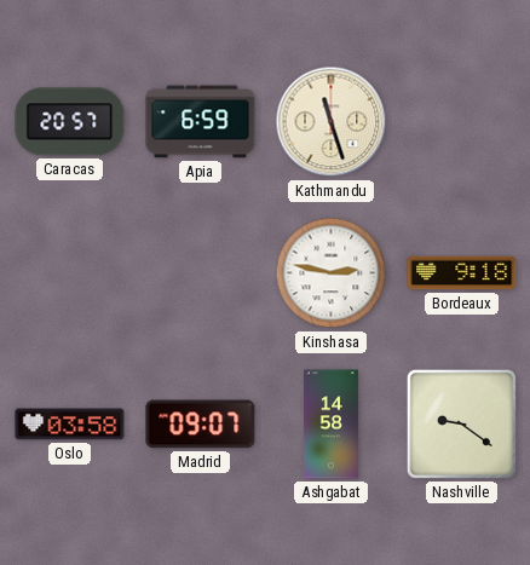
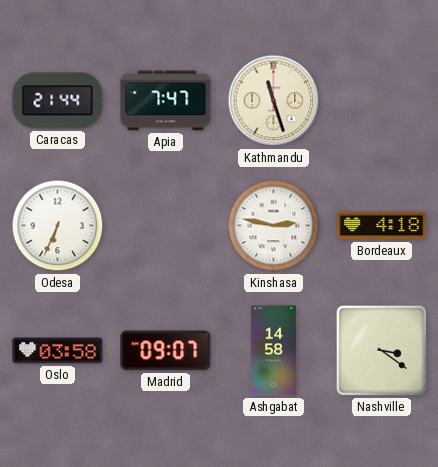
Caracas: 20:57 -> 21:44 (58, 101)
Apia: 6:59 -> 7:47 (166, 101)
Odesa: none -> 6:34 (58, 226)
Bordeaux: 9:18 -> 4:18 (382, 226)
Nashville: 9:21 -> 3:21 (381, 350)
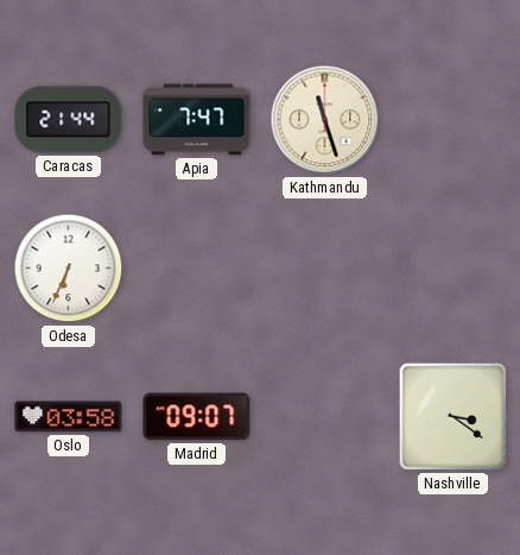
Kinshasa: 2:47 -> none (274, 226)
Bordeaux: 4:18 -> none (382, 226)
Ashgabat: 14:58 -> none (273, 351)
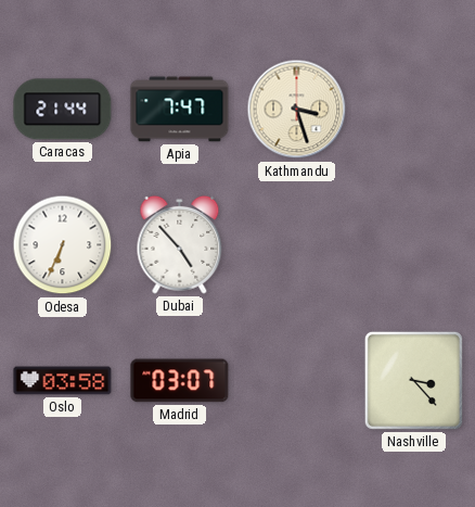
Kathmandu: 11:27 -> 3:27 (297, 110)
Dubai: none -> 4:53 (180, 244)
Madrid: 09:07 -> 03:07 (180, 381)
Nashville: 3:21 -> 3:23 (413, 380)
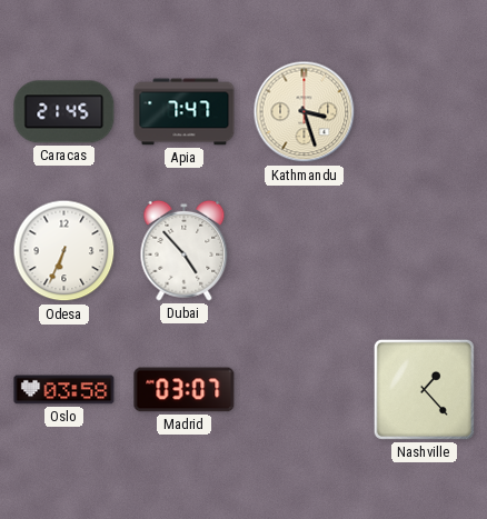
Caracas: 21:44 -> 21:45 (64, 112)
Nashville: 3:23 -> 1:23 (424, 389)
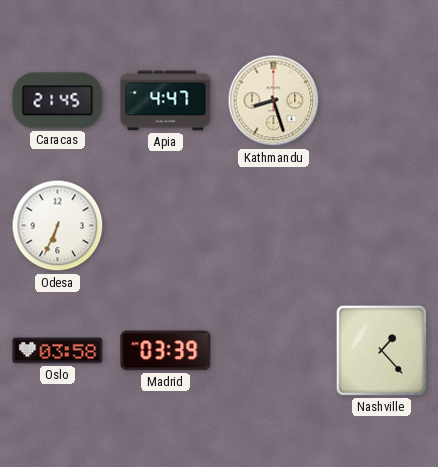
Apia: 7:47 -> 4:47 (166, 101)
Kathmandu: 3:27 -> 8:27 (274, 101)
Dubai: 4:53 -> none (185, 250)
Madrid: 03:07 -> 03:39 (166, 351)
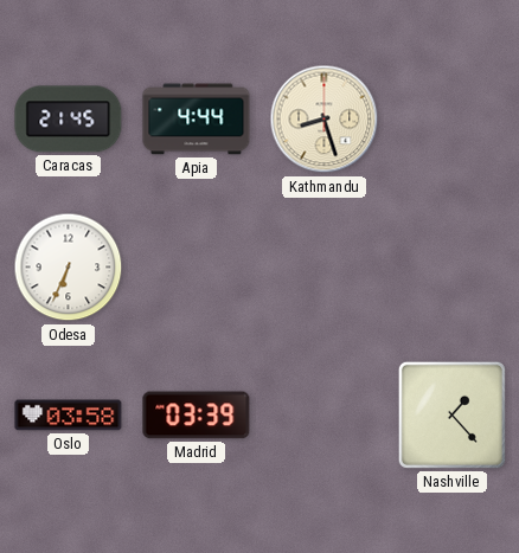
Apia: 4:47 -> 4:44 (197, 120)
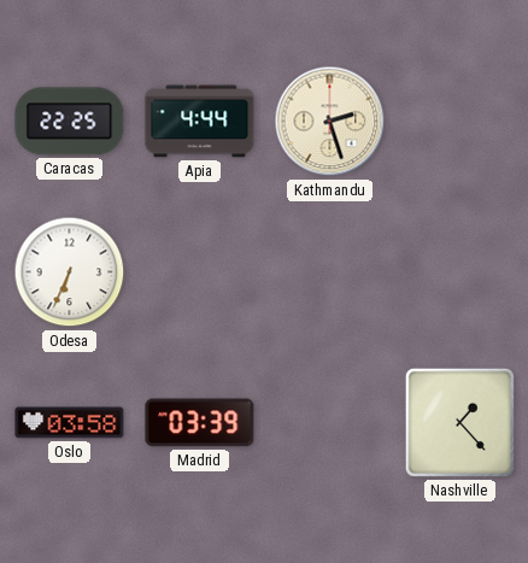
Caracas: 21:45 -> 22:25 (70, 122)
Kathmandu: 8:27 -> 2:27 (330, 122)
